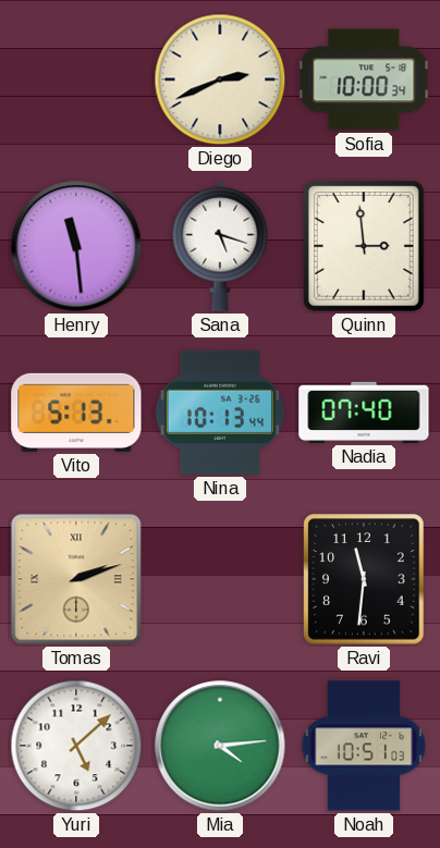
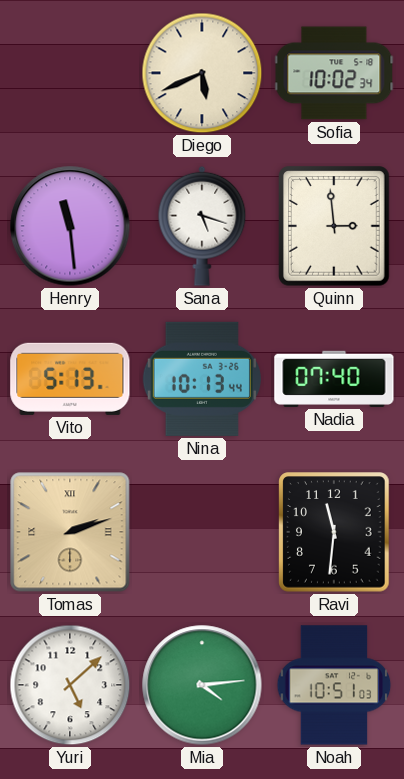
Diego: 2:41 -> 5:41 (202, 73)
Sofia: 10:00 -> 10:02 (334, 73)
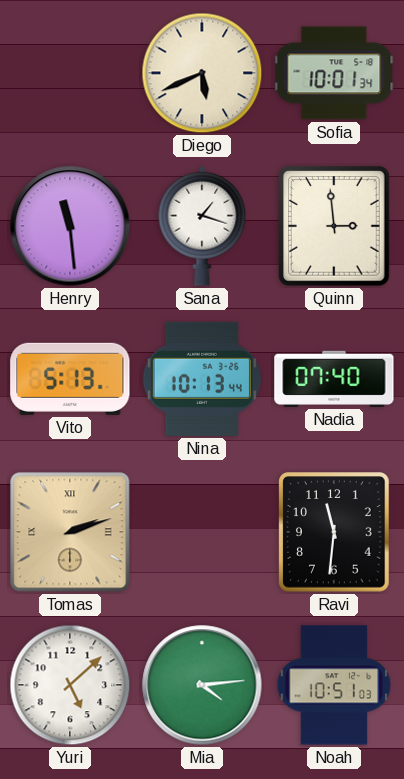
Sofia: 10:02 -> 10:01 (334, 73)
Sana: 5:18 -> 1:18 (202, 226)
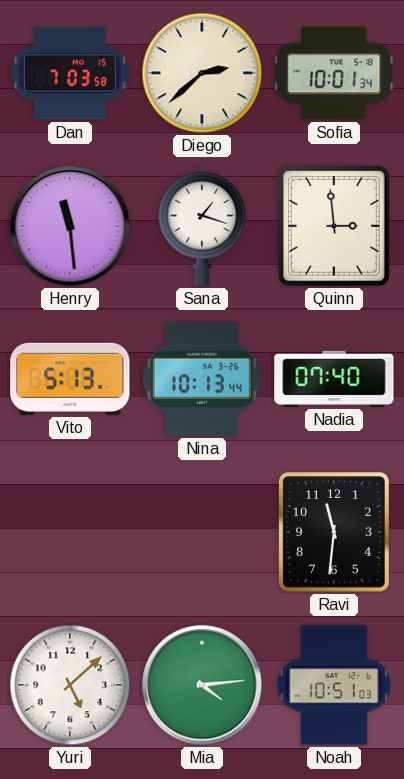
Dan: none -> 7:03 (70, 73)
Diego: 5:41 -> 2:38 (202, 73)
Tomas: 2:12 -> none (70, 532)
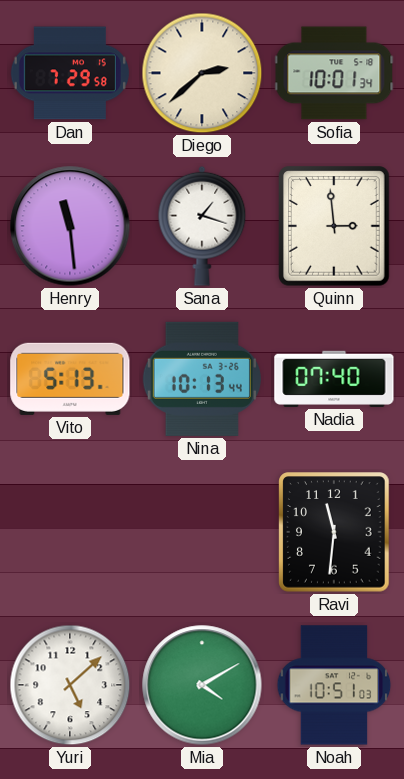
Dan: 7:03 -> 7:29 (70, 73)
Mia: 4:14 -> 4:10 (202, 685)
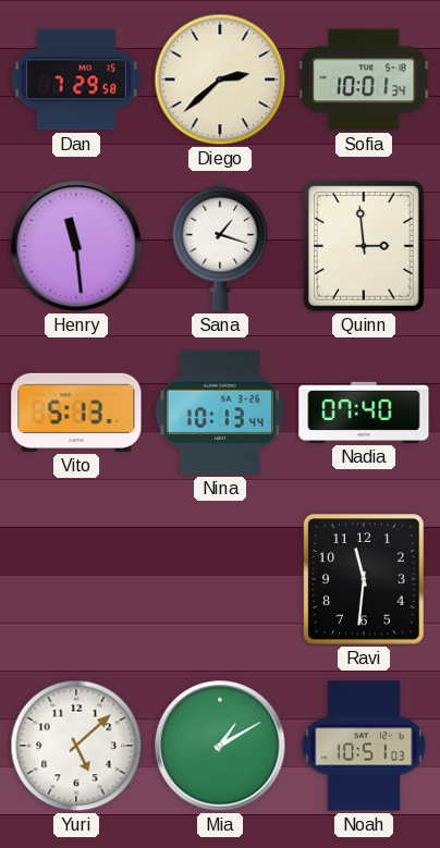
Mia: 4:10 -> 1:10 (220, 746)
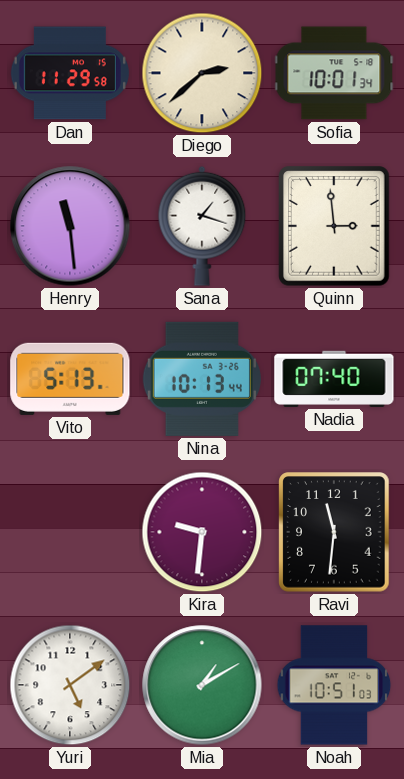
Dan: 7:29 -> 11:29 (70, 73)
Kira: none -> 9:31 (202, 532)
Yuri: 5:08 -> 5:09 (70, 685)
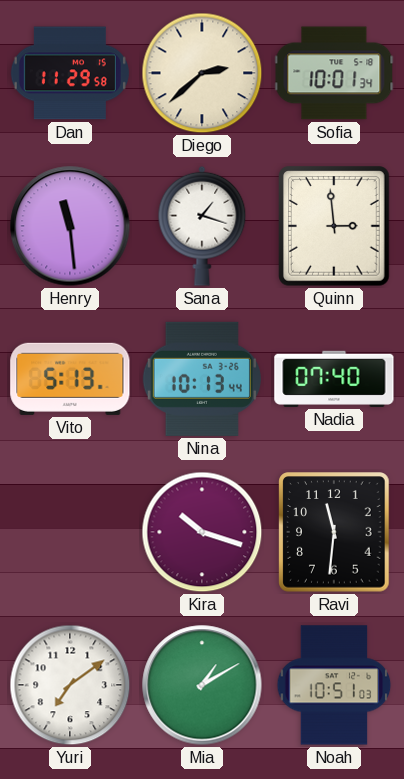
Kira: 9:31 -> 10:18 (202, 532)
Yuri: 5:09 -> 7:09 (70, 685)
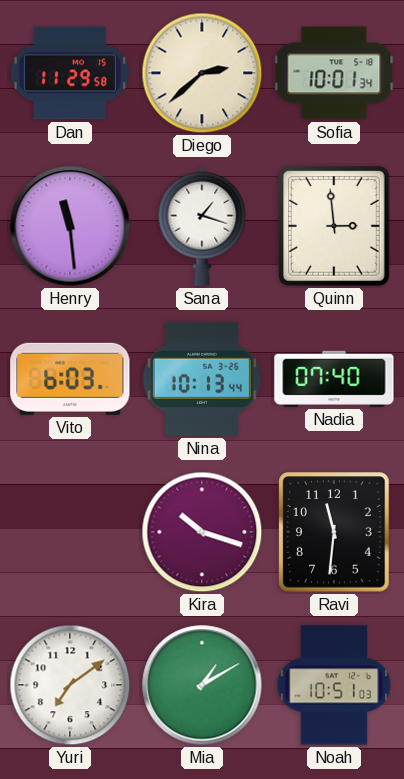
Vito: 5:13 -> 6:03 (70, 379)
